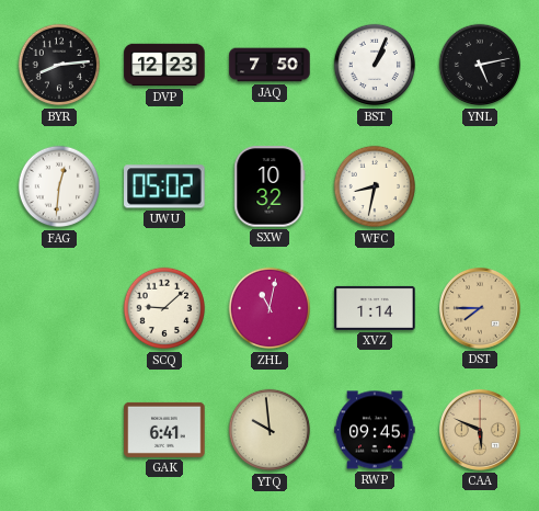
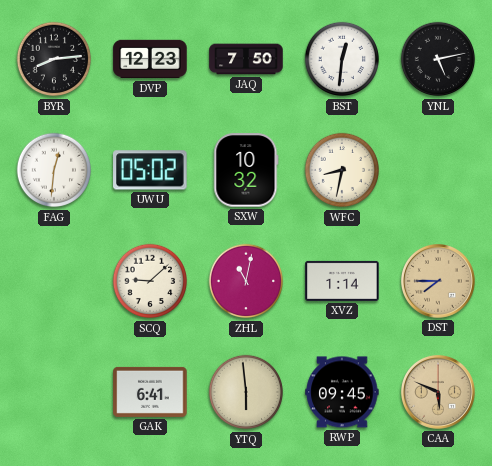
BST: 1:04 -> 12:31 (342, 59)
YTQ: 9:59 -> 5:59 (246, 392)
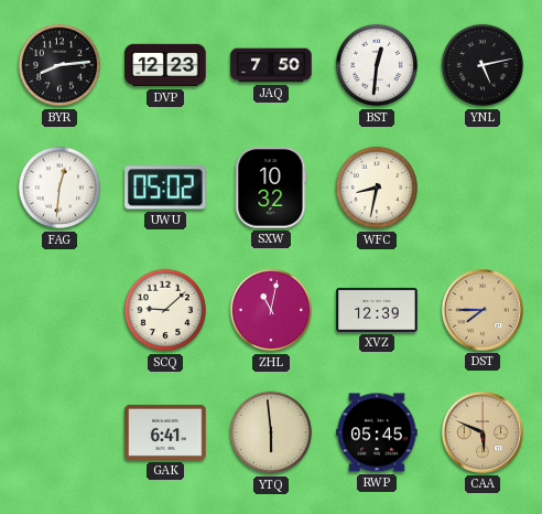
XVZ: 1:14 -> 12:39 (377, 310)
RWP: 09:45 -> 05:45 (377, 432)
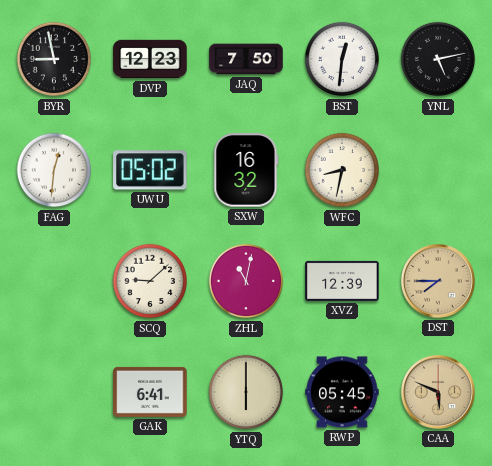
BYR: 8:14 -> 8:58 (54, 59)
SXW: 10:32 -> 16:32 (246, 170)
YTQ: 5:59 -> 6:00 (246, 392)
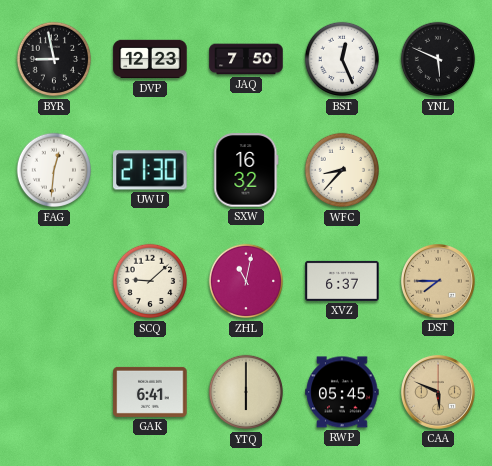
BST: 12:31 -> 12:26 (342, 59)
YNL: 5:13 -> 5:49 (438, 59)
UWU: 05:02 -> 21:30 (150, 170)
WFC: 8:32 -> 8:37 (342, 170)
XVZ: 12:39 -> 6:37 (342, 281)
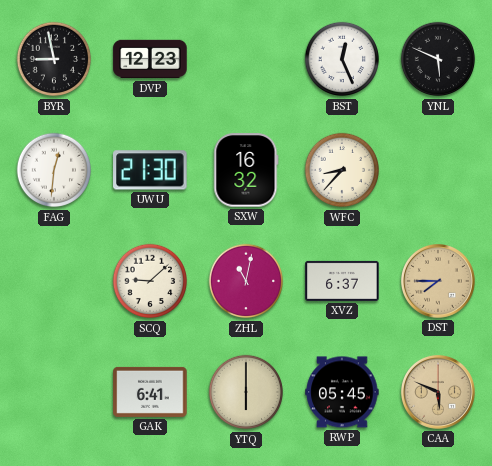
JAQ: 7:50 -> none (246, 59)
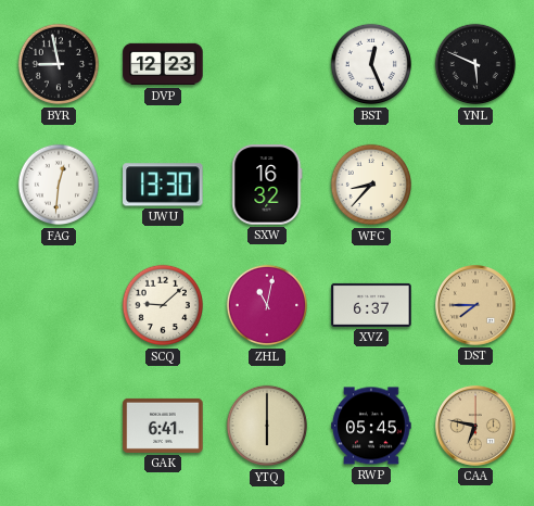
UWU: 21:30 -> 13:30 (163, 185)
CAA: 5:49 -> 6:47 (476, 427)
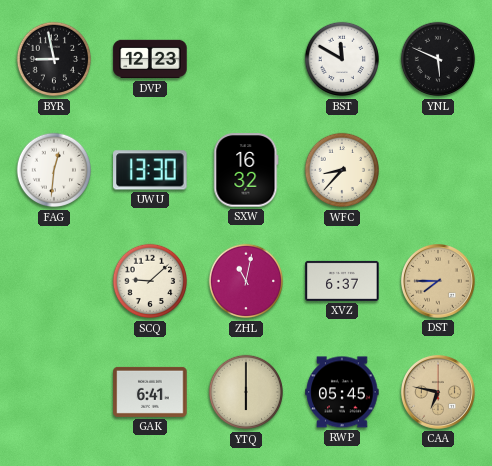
BST: 12:26 -> 11:50 (342, 59)
